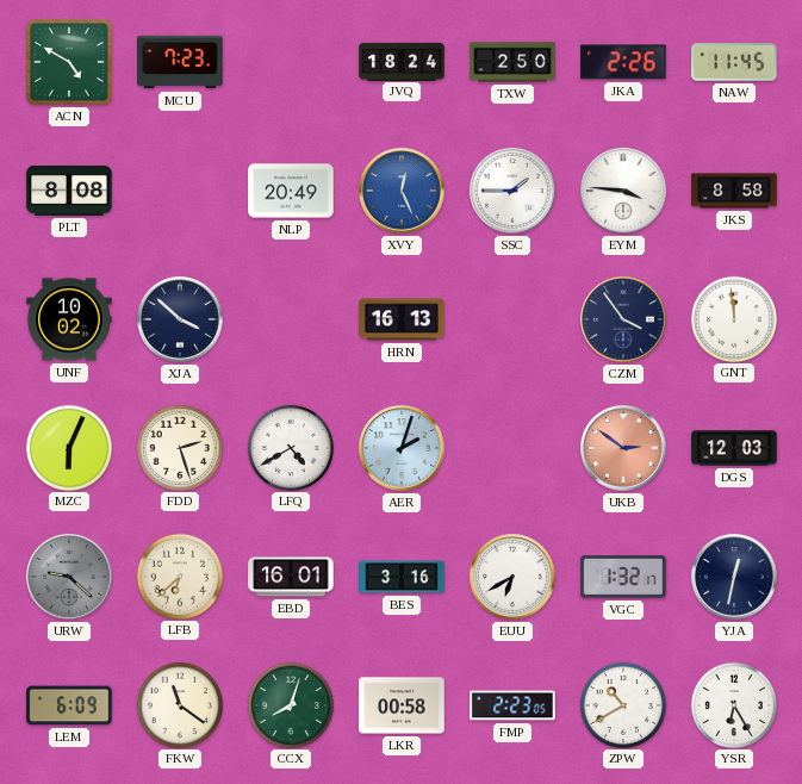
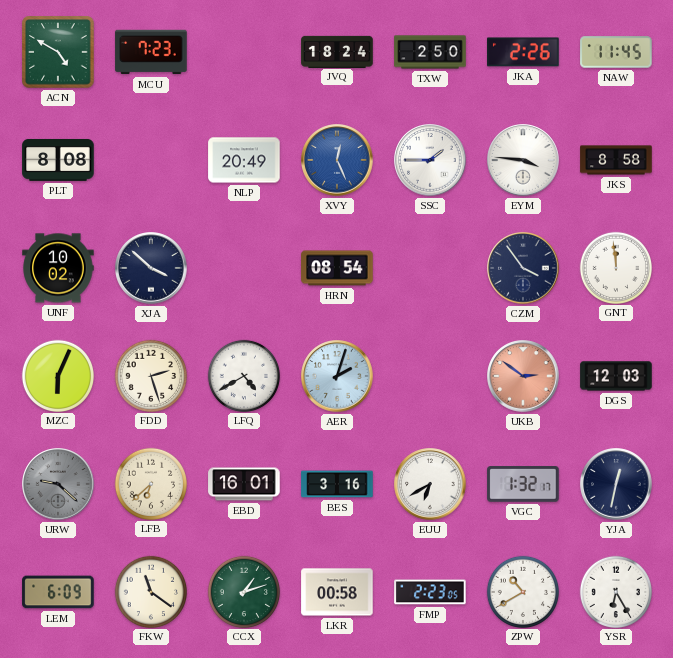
HRN: 16:13 -> 08:54 (337, 268)
CCX: 8:03 -> 1:12 (243, 591)
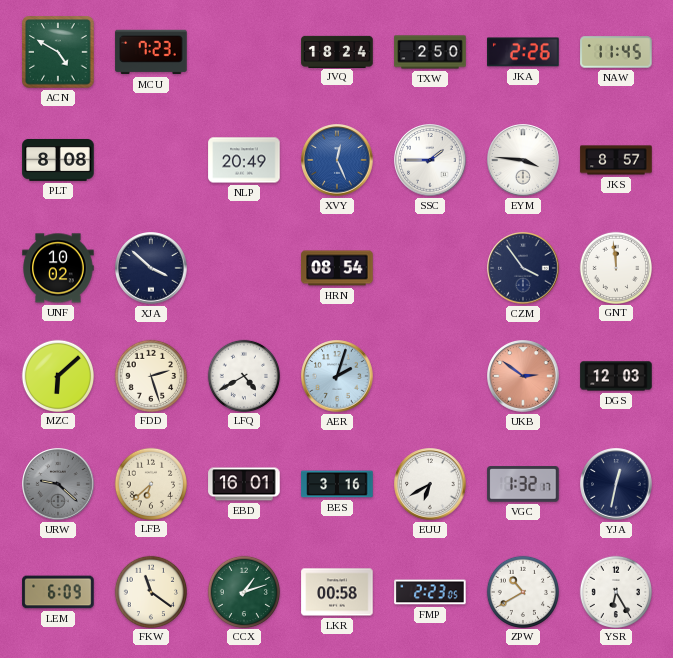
JKS: 8:58 -> 8:57 (616, 160)
MZC: 6:04 -> 6:08 (57, 375)
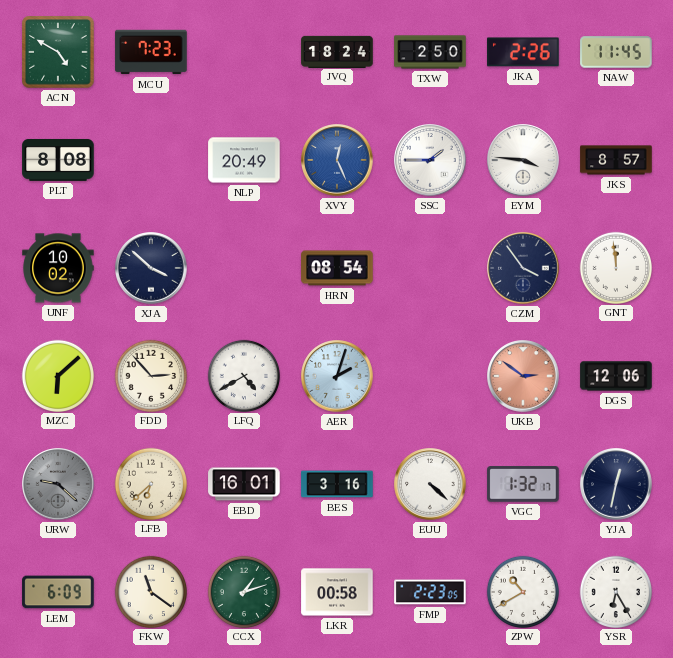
FDD: 2:27 -> 2:53 (150, 375)
DGS: 12:03 -> 12:06 (616, 376)
EUU: 6:40 -> 4:22 (430, 484)
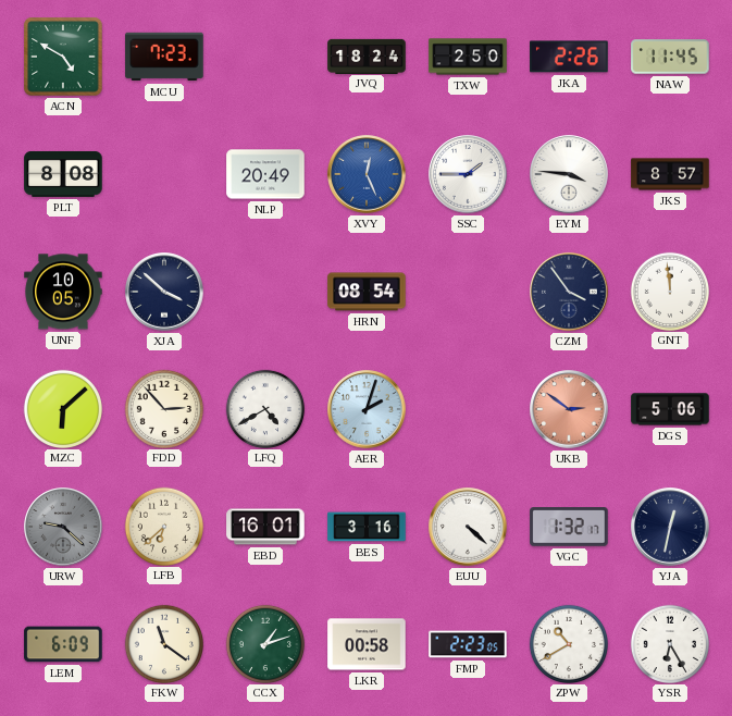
UNF: 10:02 -> 10:05 (63, 292)
DGS: 12:06 -> 5:06 (670, 409)
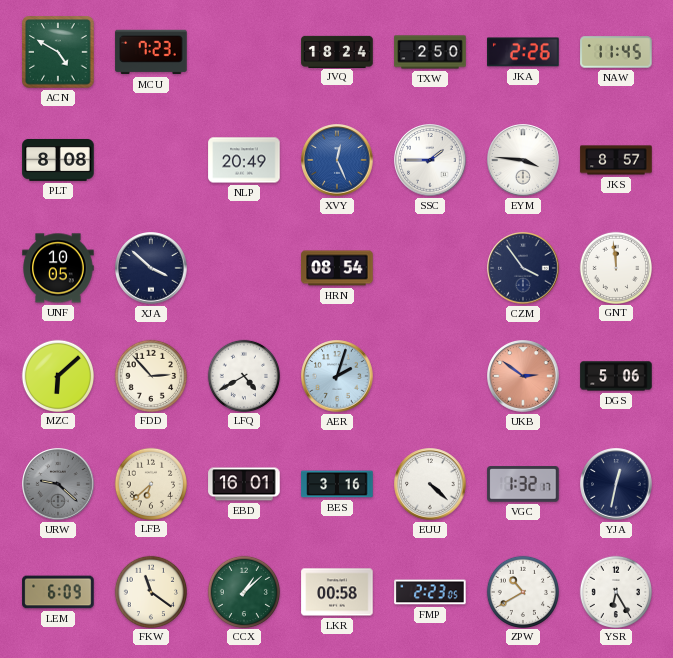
CCX: 1:12 -> 1:08 (243, 591)
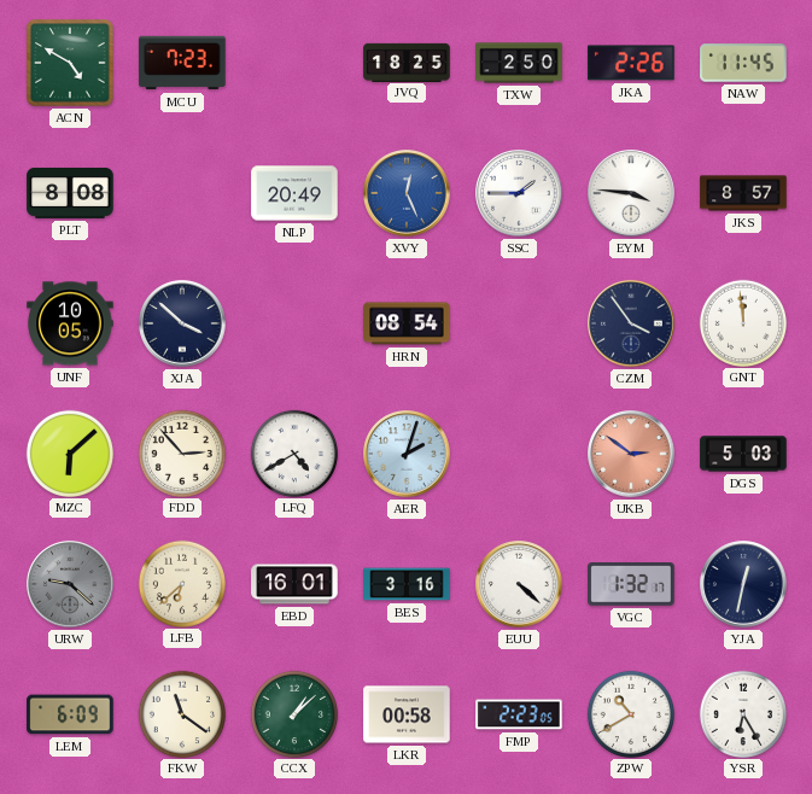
JVQ: 18:24 -> 18:25 (407, 62)
DGS: 5:06 -> 5:03 (743, 454)
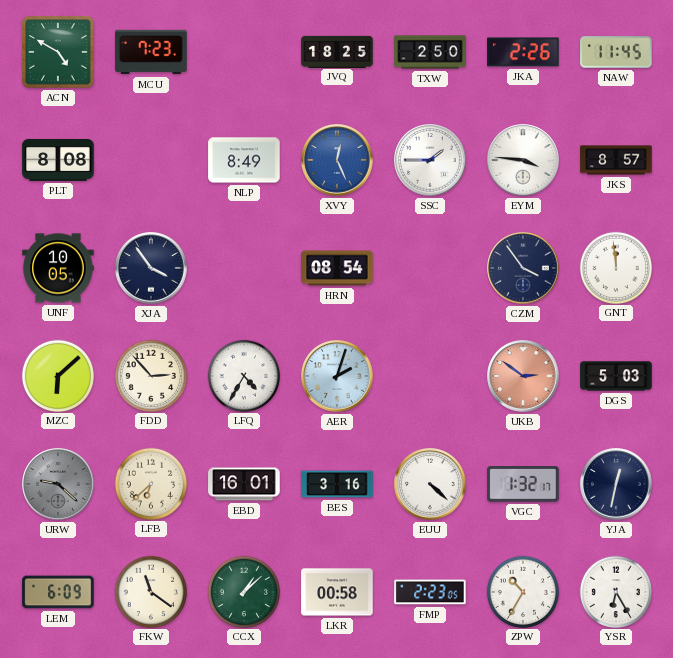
NLP: 20:49 -> 8:49 (244, 160)
XJA: 3:52 -> 3:54 (151, 268)
LFQ: 4:40 -> 4:35 (243, 375)
ZPW: 10:40 -> 10:35 (522, 591)
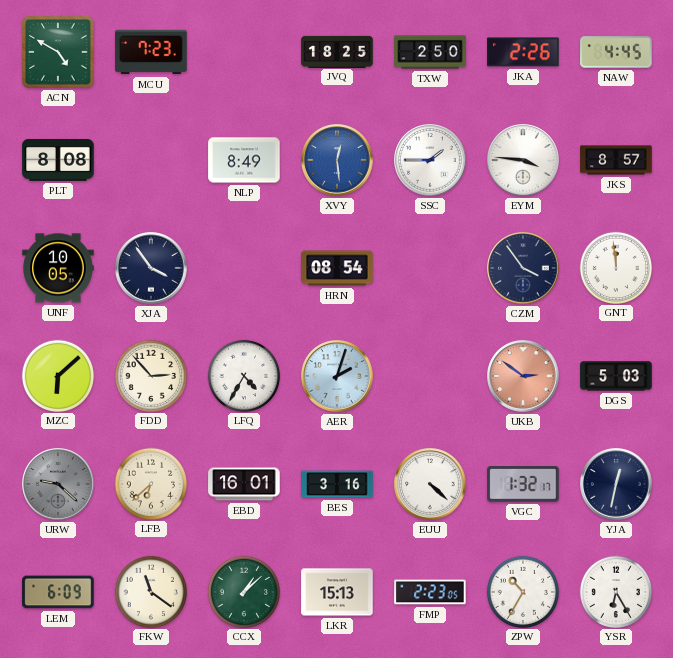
NAW: 11:45 -> 4:45 (616, 52)
XVY: 12:26 -> 12:29 (337, 160)
LKR: 00:58 -> 15:13 (337, 592)
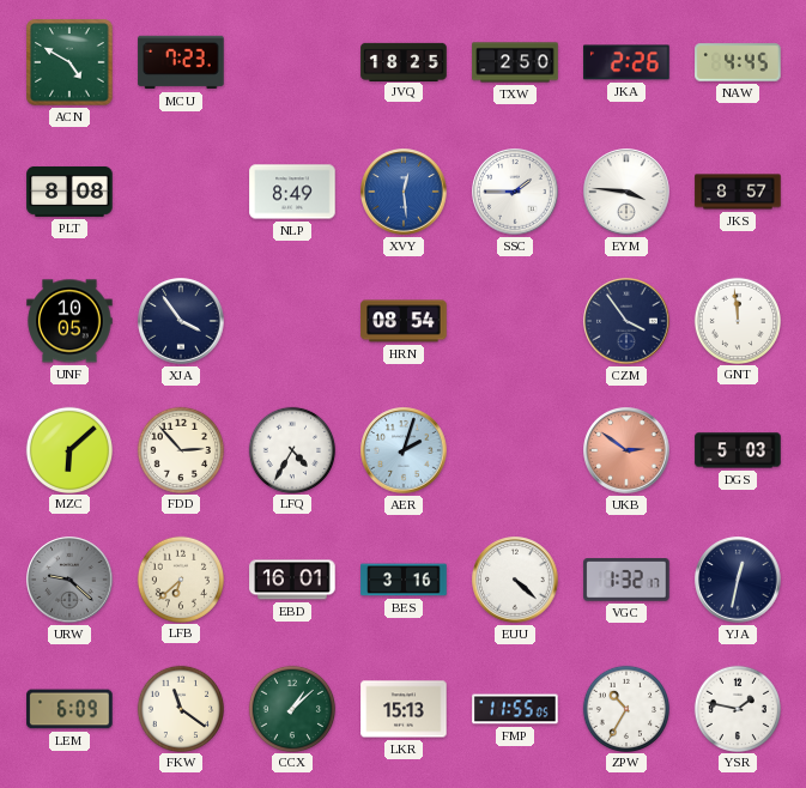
FMP: 2:23 -> 11:55 (515, 709)
YSR: 6:25 -> 1:47 (737, 708)
